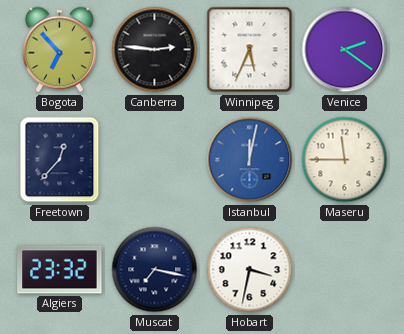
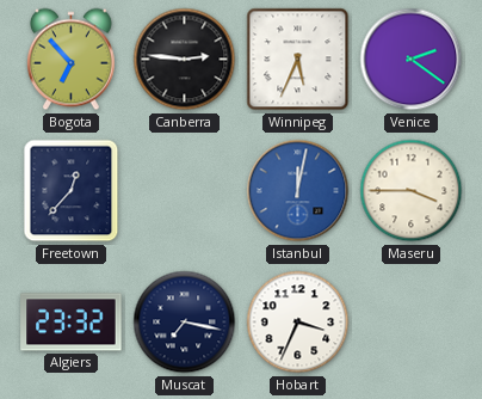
Maseru: 11:45 -> 3:45 (412, 191)
Hobart: 3:32 -> 3:34 (298, 323)
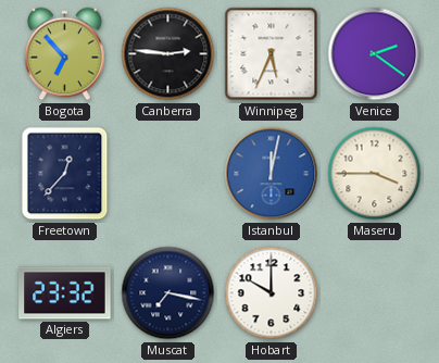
Hobart: 3:34 -> 10:00 (272, 293)
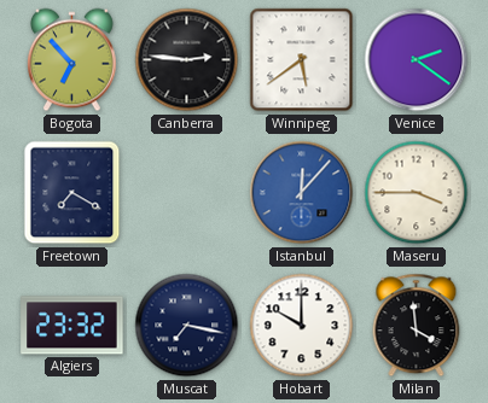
Winnipeg: 5:34 -> 5:39 (302, 60)
Freetown: 12:37 -> 7:20 (72, 193)
Istanbul: 12:02 -> 12:07 (302, 193)
Milan: none -> 3:59 (417, 326)
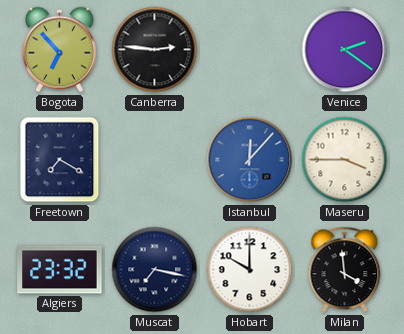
Winnipeg: 5:39 -> none (302, 60)
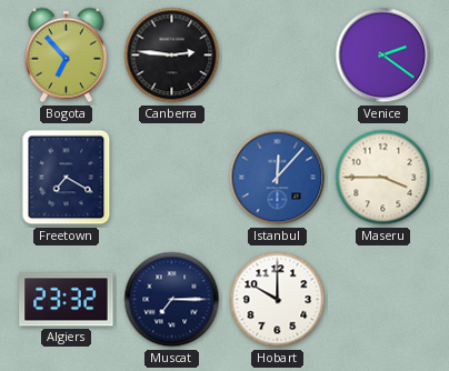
Muscat: 7:17 -> 7:15 (172, 300)
Milan: 3:59 -> none (345, 270)
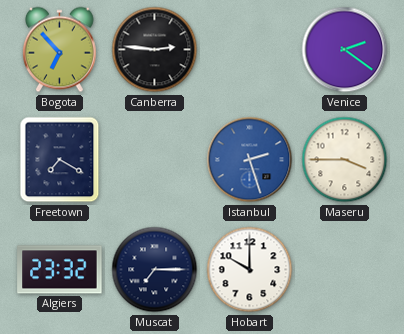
Istanbul: 12:07 -> 2:27 (250, 160)
